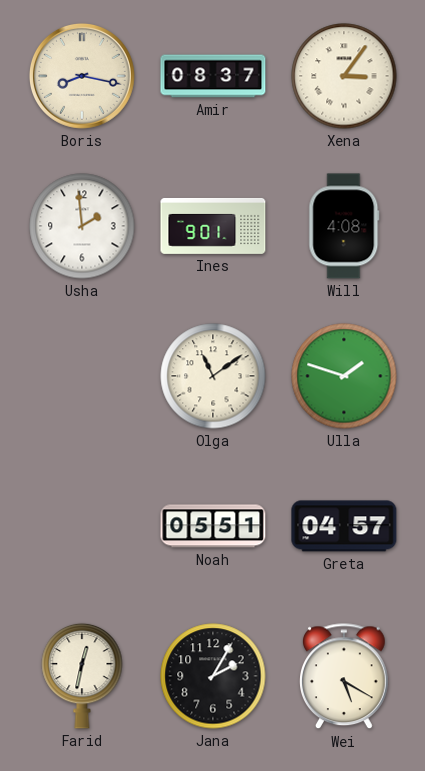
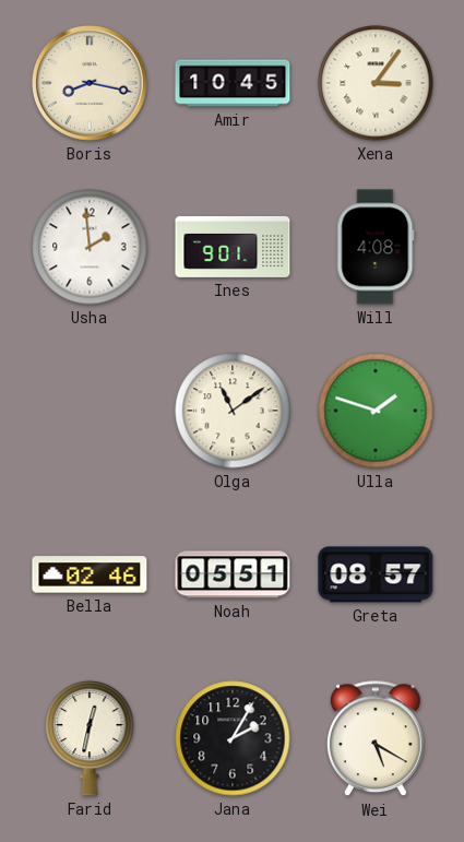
Amir: 08:37 -> 10:45 (233, 83)
Bella: none -> 02:46 (90, 574)
Greta: 04:57 -> 08:57 (376, 574)
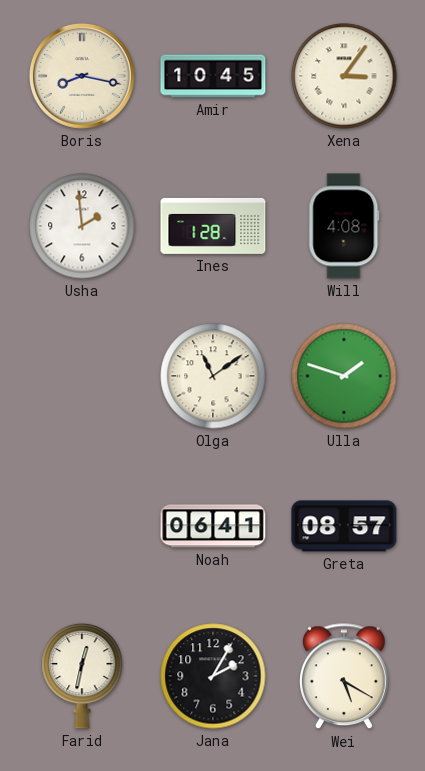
Ines: 9:01 -> 1:28 (213, 226)
Bella: 02:46 -> none (90, 574)
Noah: 05:51 -> 06:41 (213, 526)
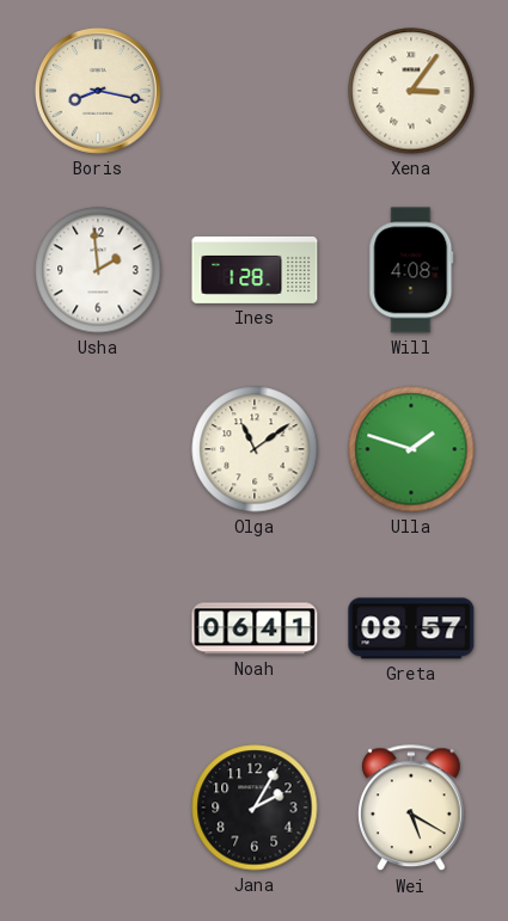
Amir: 10:45 -> none (213, 76)
Farid: 12:32 -> none (82, 676)
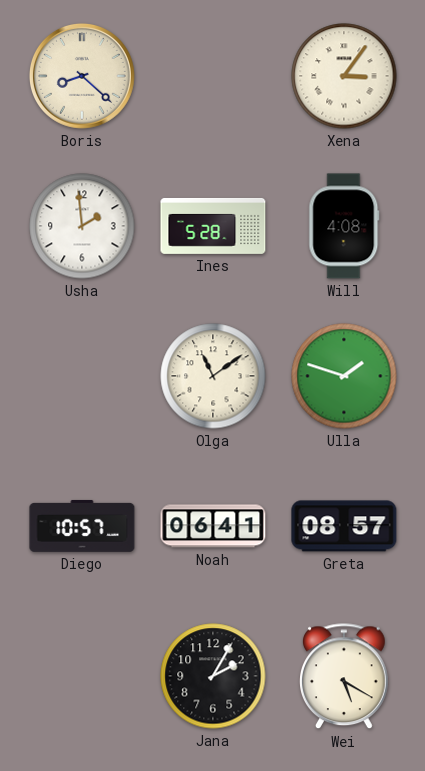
Boris: 8:17 -> 8:22 (82, 76)
Ines: 1:28 -> 5:28 (213, 226)
Diego: none -> 10:57 (82, 526)
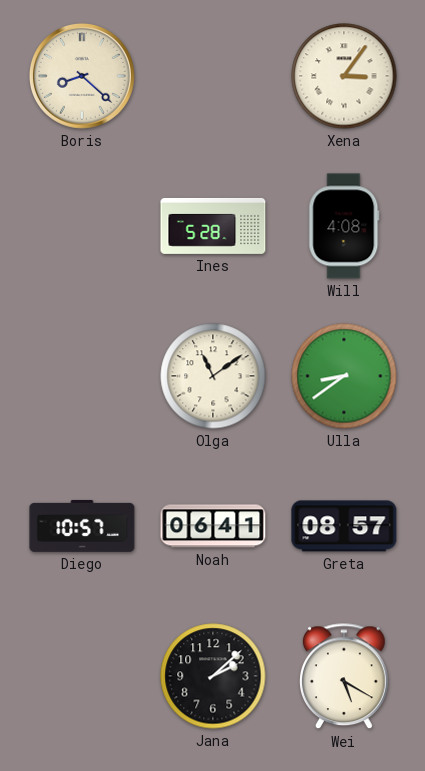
Usha: 1:59 -> none (82, 226)
Ulla: 1:48 -> 8:39 (344, 376)
Jana: 2:05 -> 2:08 (213, 676)
